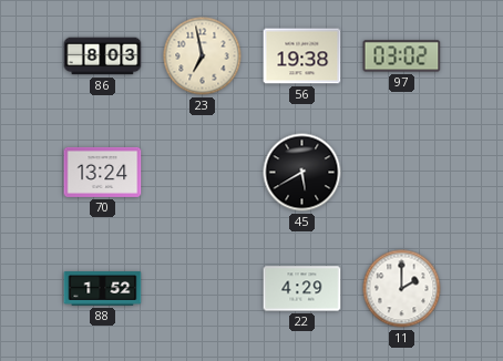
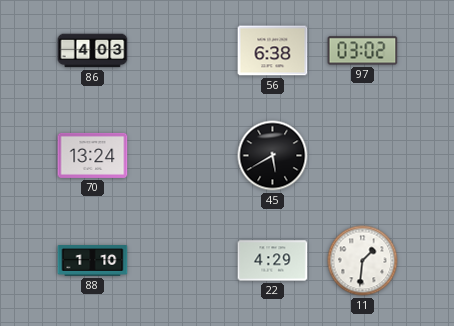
86: 8:03 -> 4:03 (93, 51)
23: 6:58 -> none (203, 56)
56: 19:38 -> 6:38 (273, 51)
88: 1:52 -> 1:10 (93, 261)
11: 2:00 -> 1:31 (363, 261)
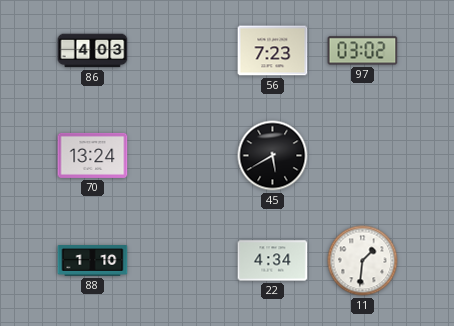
56: 6:38 -> 7:23 (273, 51)
22: 4:29 -> 4:34 (273, 261)
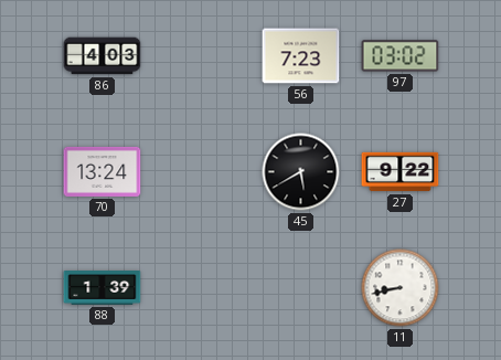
27: none -> 9:22 (401, 172)
88: 1:10 -> 1:39 (103, 288)
22: 4:34 -> none (273, 261)
11: 1:31 -> 8:43 (401, 288)
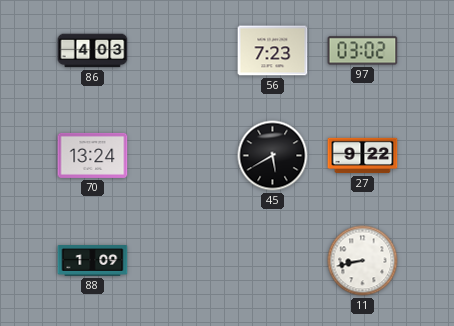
88: 1:39 -> 1:09 (93, 261)
